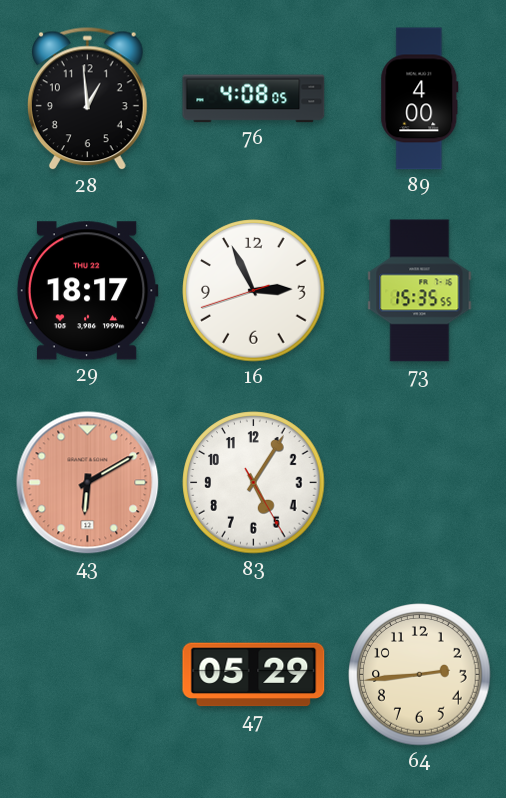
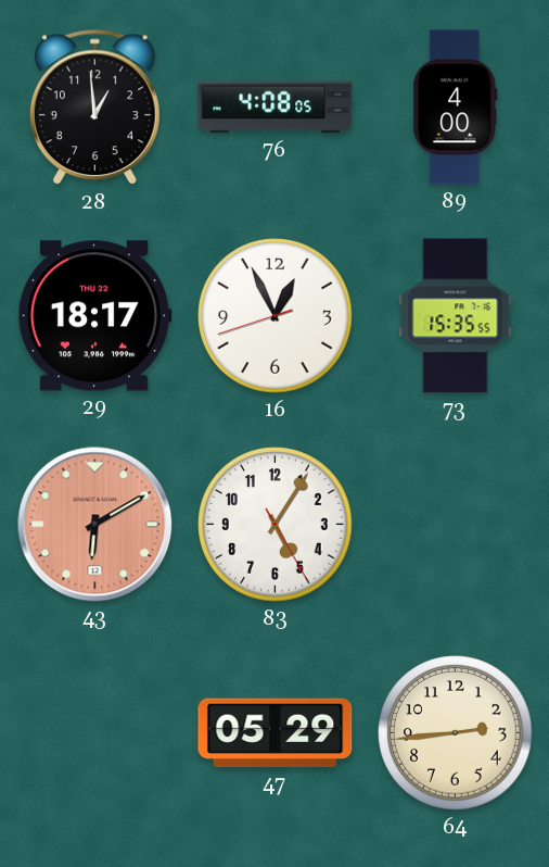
16: 2:55 -> 12:55 (276, 316)
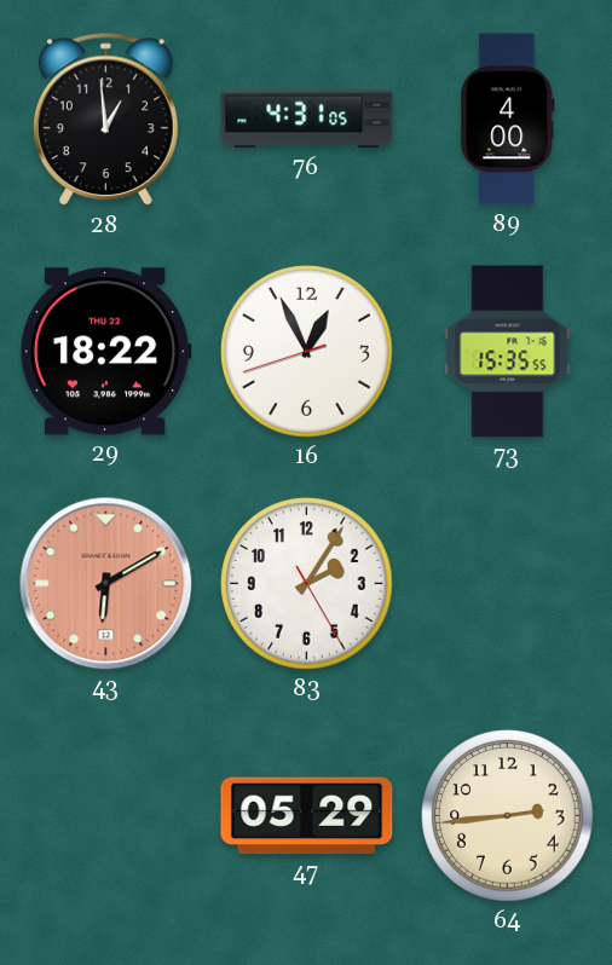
76: 4:08 -> 4:31 (307, 120)
29: 18:17 -> 18:22 (105, 352)
83: 5:05 -> 2:05 (307, 584)
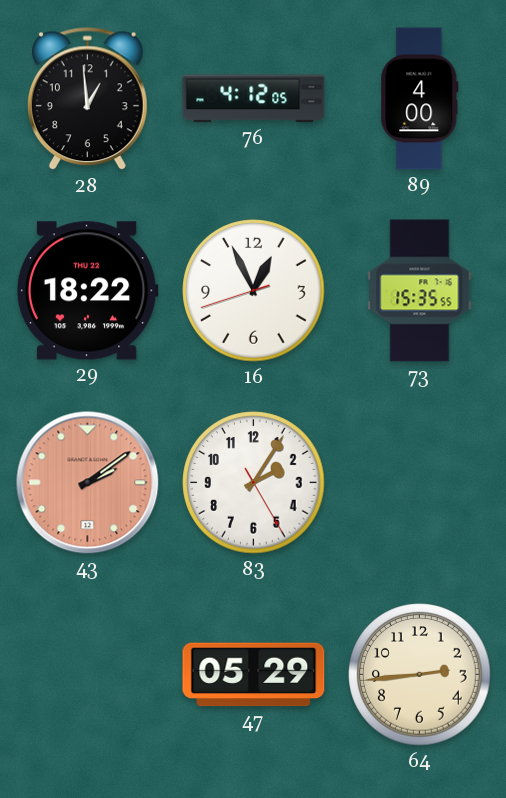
76: 4:31 -> 4:12 (254, 99)
43: 6:10 -> 2:09 (88, 483)
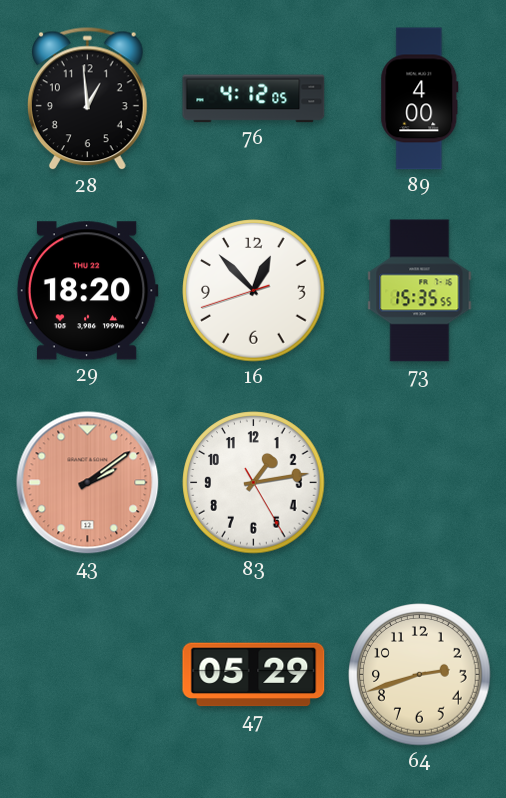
29: 18:22 -> 18:20 (87, 291)
16: 12:55 -> 12:52 (254, 291)
83: 2:05 -> 1:13 (254, 483)
64: 2:44 -> 2:42 (420, 675)
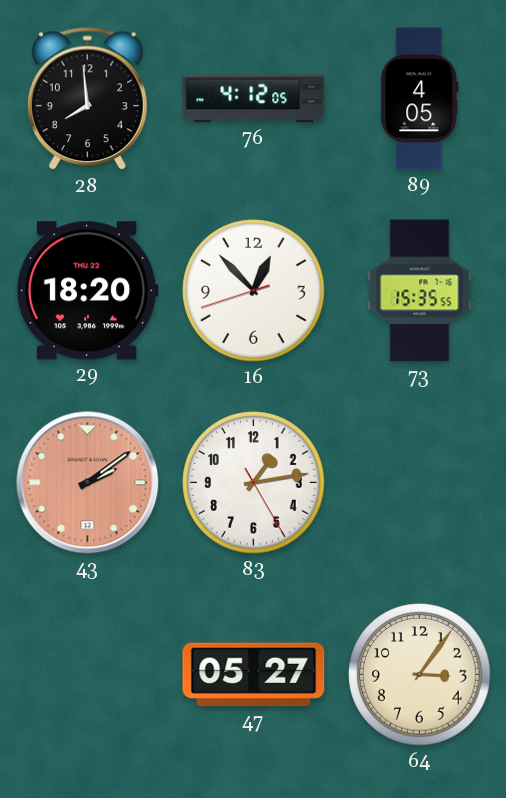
28: 12:59 -> 7:59 (87, 99)
89: 4:00 -> 4:05 (420, 99)
47: 05:29 -> 05:27 (254, 675)
64: 2:42 -> 3:06 (420, 675)
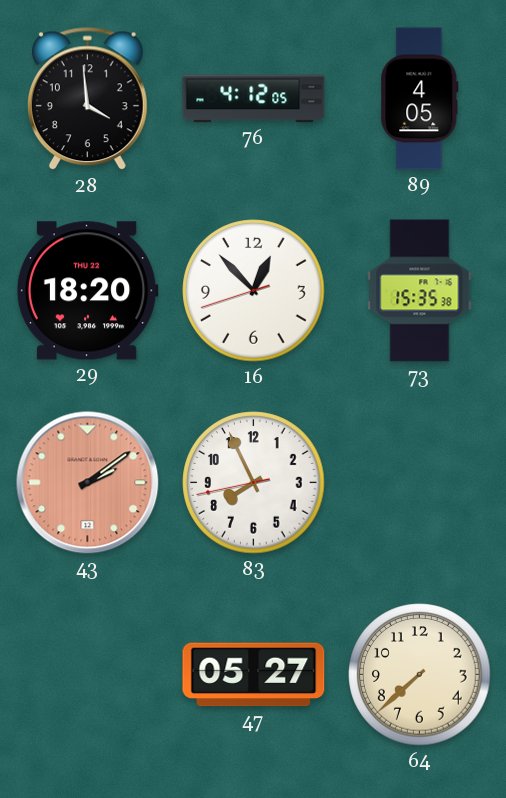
28: 7:59 -> 3:59 (87, 99)
73: 15:35:55 -> 15:35:38 (420, 291)
83: 1:13 -> 7:55 (254, 483)
64: 3:06 -> 7:38 (420, 675)
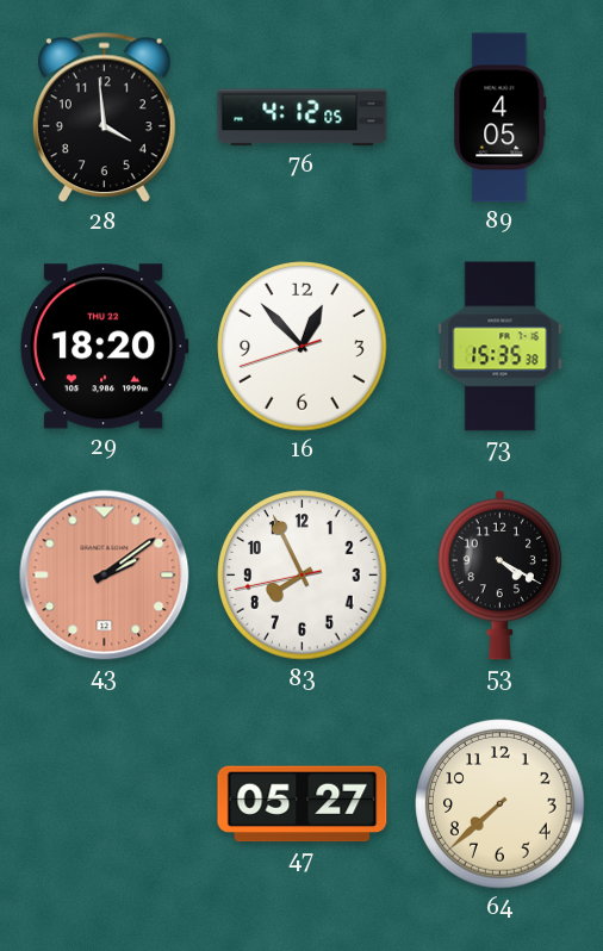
53: none -> 4:20 (501, 574)
